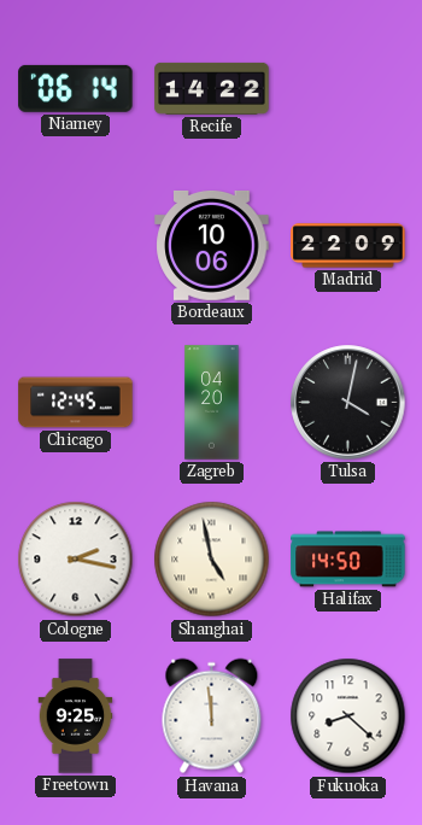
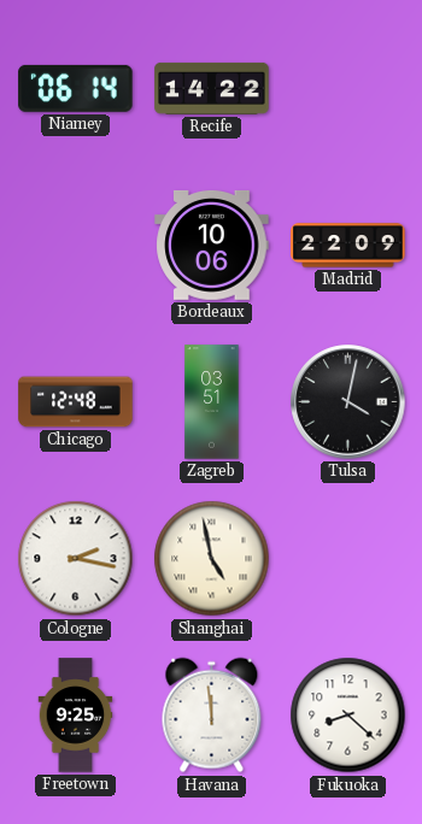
Chicago: 12:45 -> 12:48 (76, 402)
Zagreb: 04:20 -> 03:51 (212, 402)
Halifax: 14:50 -> none (348, 560)
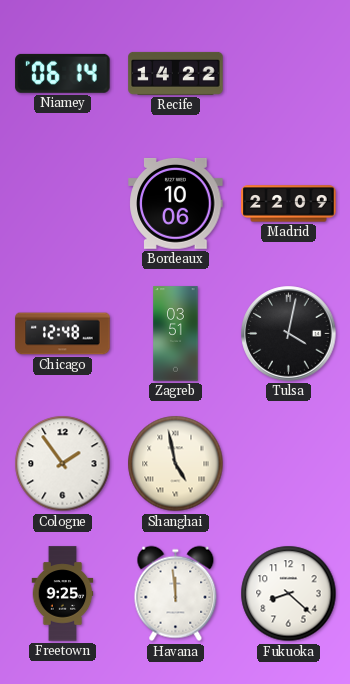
Cologne: 2:17 -> 1:54 (63, 464)
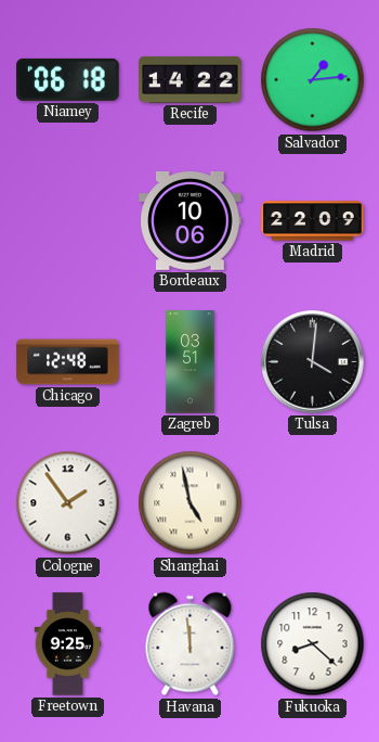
Niamey: 06:14 -> 06:18 (68, 79)
Salvador: none -> 1:14 (313, 80)
Tulsa: 4:02 -> 4:01 (313, 362)
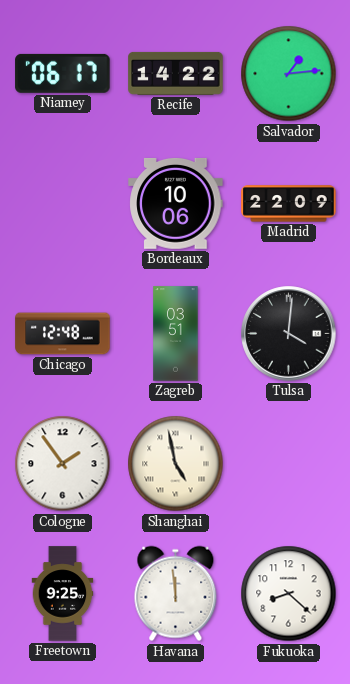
Niamey: 06:18 -> 06:17 (63, 73)
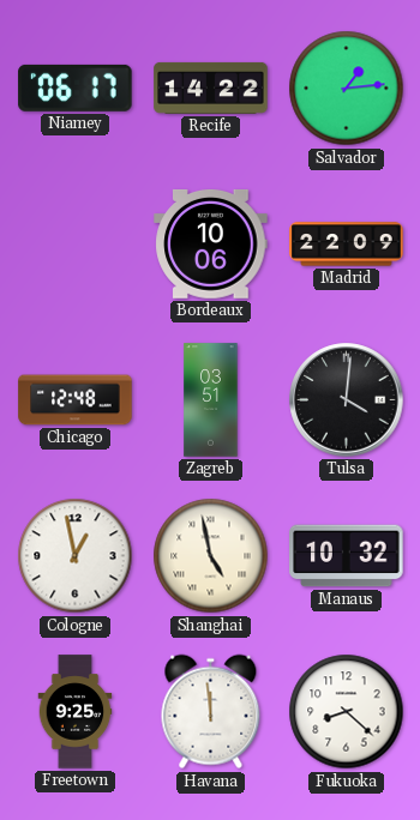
Cologne: 1:54 -> 12:58 (76, 556)
Manaus: none -> 10:32 (347, 556)
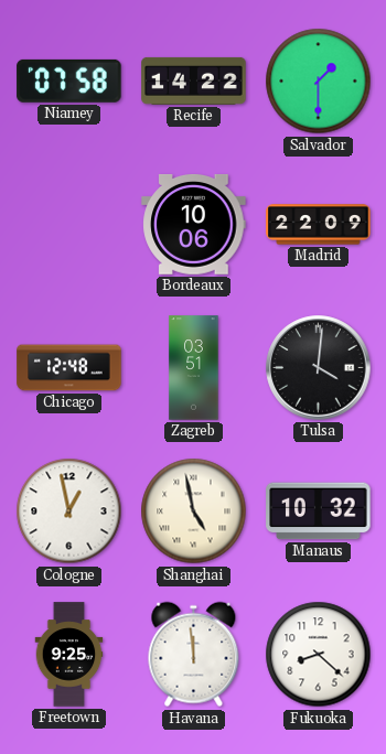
Niamey: 06:17 -> 07:58 (69, 80)
Salvador: 1:14 -> 1:30 (319, 82)
